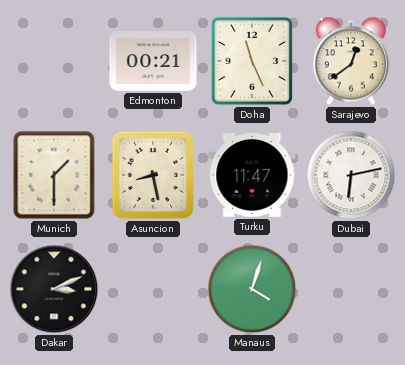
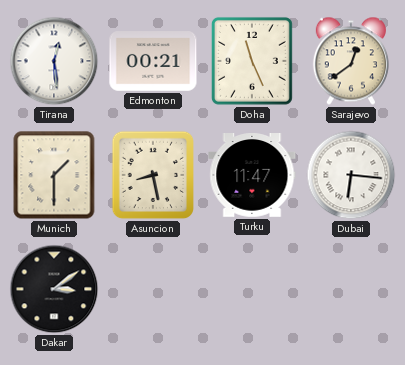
Tirana: none -> 12:29 (54, 61)
Dubai: 6:13 -> 6:16 (351, 175)
Dakar: 3:11 -> 3:09 (54, 289)
Manaus: 4:03 -> none (252, 289)
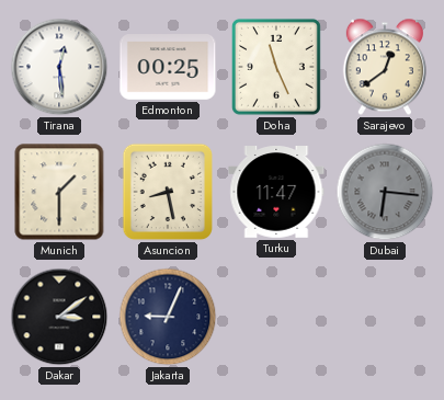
Edmonton: 00:21 -> 00:25 (168, 67)
Dubai dial: white -> grey (385, 192)
Jakarta: none -> 9:04 (168, 317)
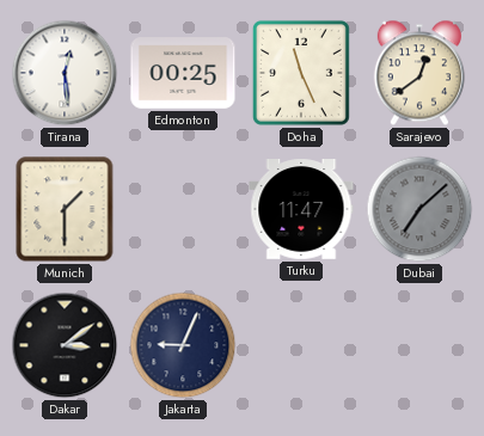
Asuncion: 8:28 -> none (168, 192)
Dubai: 6:16 -> 7:08 (419, 209)
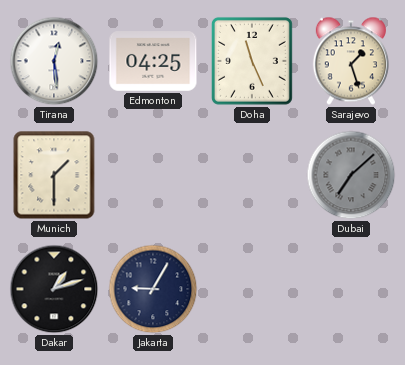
Edmonton: 00:25 -> 04:25 (153, 61)
Sarajevo: 12:39 -> 1:27 (351, 61)
Turku: 11:47 -> none (301, 210)
Dakar: 3:09 -> 1:12 (54, 289)
Jakarta: 9:04 -> 9:05 (153, 289)
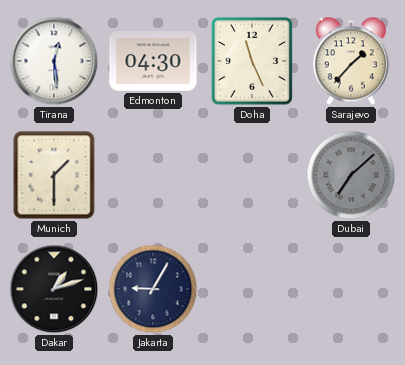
Edmonton: 04:25 -> 04:30 (153, 61)
Sarajevo: 1:27 -> 1:37 (351, 61)
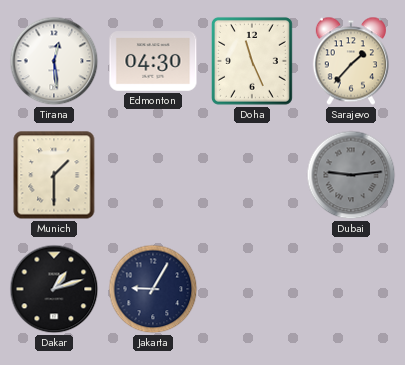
Dubai: 7:08 -> 9:14 (351, 175)
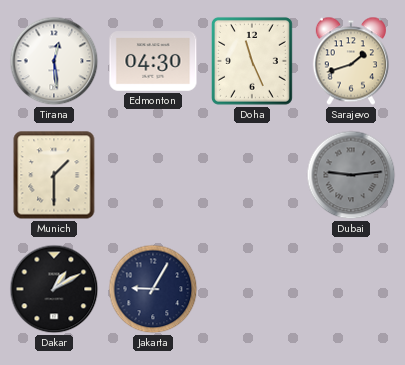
Sarajevo: 1:37 -> 1:42 (351, 61)
Dakar: 1:12 -> 1:10 (54, 289)
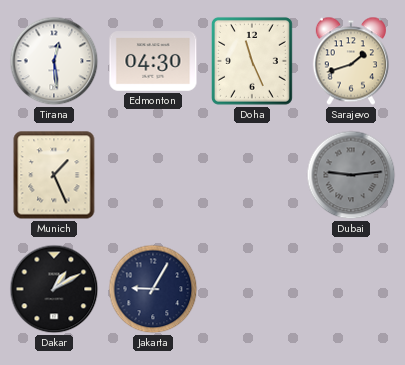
Munich: 1:30 -> 1:26 (54, 175)
